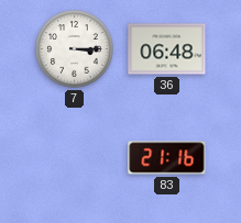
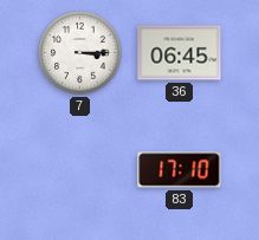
36: 06:48 -> 06:45 (180, 53)
83: 21:16 -> 17:10 (180, 170)
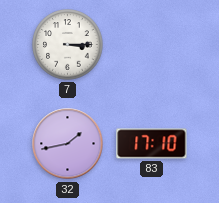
36: 06:45 -> none (180, 53)
32: none -> 1:43 (68, 144)
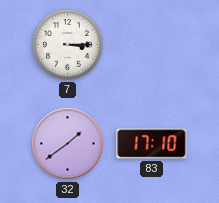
32: 1:43 -> 1:39 (68, 144)
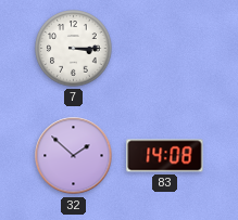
32: 1:39 -> 1:52 (74, 156)
83: 17:10 -> 14:08 (165, 156)
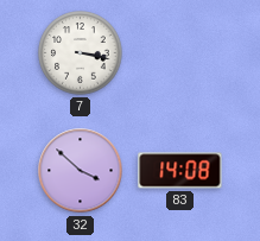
7: 3:15 -> 3:17 (81, 53)
32: 1:52 -> 3:52 (81, 171)
